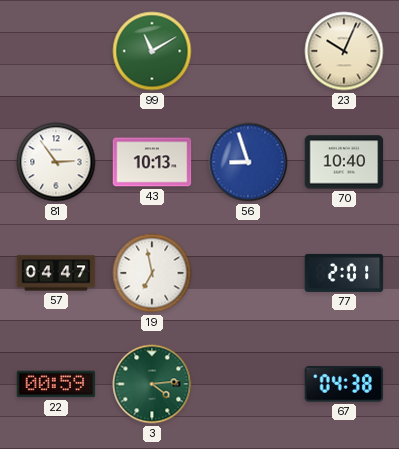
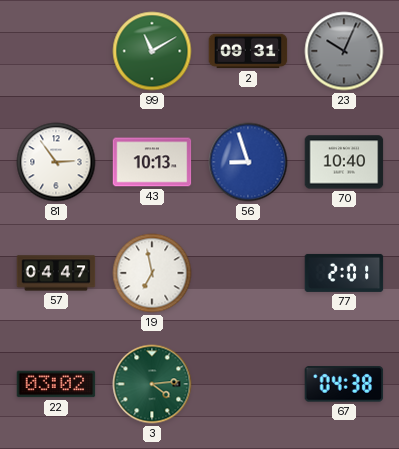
2: none -> 09:31 (248, 51)
23 dial: cream -> grey (344, 51)
22: 00:59 -> 03:02 (56, 384)
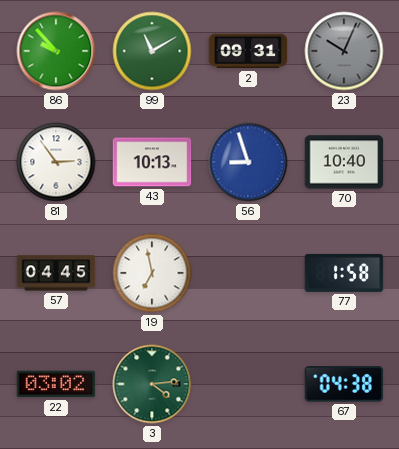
86: none -> 9:53 (56, 51)
57: 04:47 -> 04:45 (56, 273)
77: 2:01 -> 1:58 (344, 273)
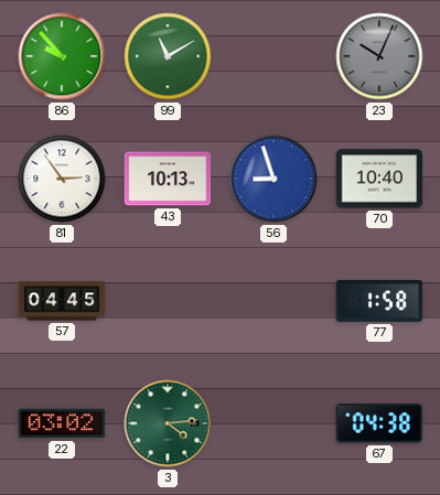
2: 09:31 -> none (248, 51)
19: 6:58 -> none (152, 273)
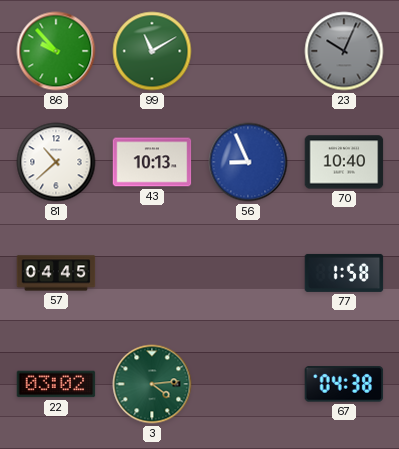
81: 2:54 -> 10:38 (56, 162)
56: 8:57 -> 8:56 (248, 162)
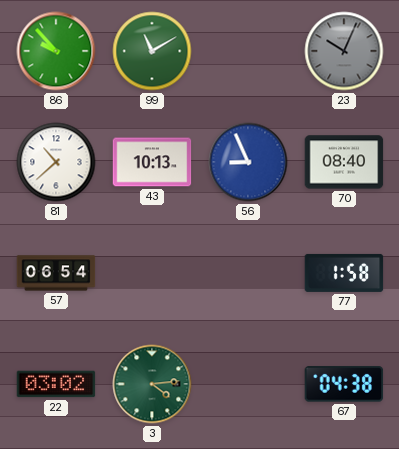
70: 10:40 -> 08:40 (344, 162)
57: 04:45 -> 06:54 (56, 273)
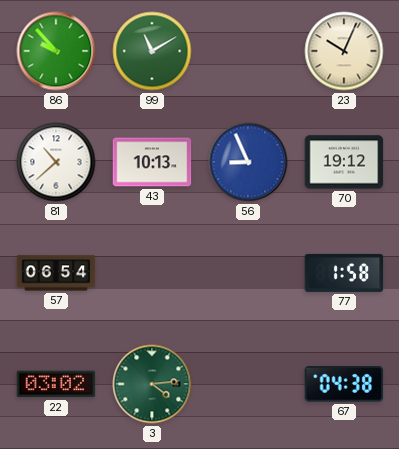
23 dial: grey -> cream (344, 51)
70: 08:40 -> 19:12 (344, 162)
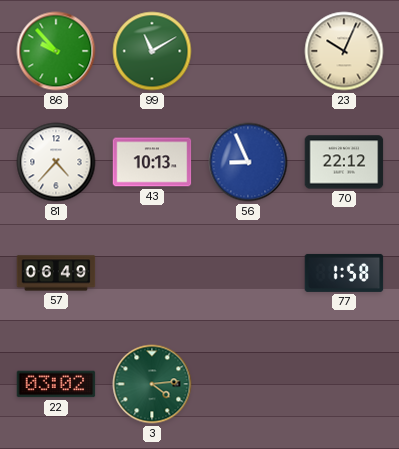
81: 10:38 -> 4:37 (56, 162)
70: 19:12 -> 22:12 (344, 162)
57: 06:54 -> 06:49 (56, 273)
67: 04:38 -> none (344, 384)
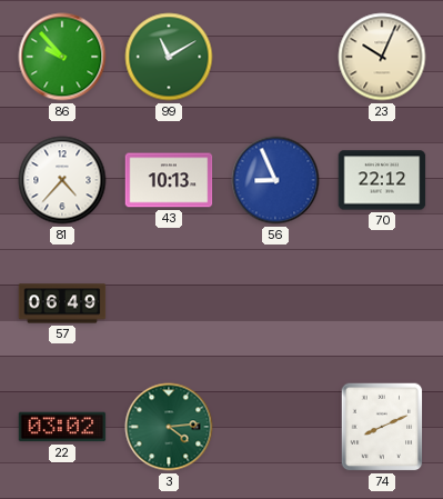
77: 1:58 -> none (344, 273)
74: none -> 8:11 (382, 427)
